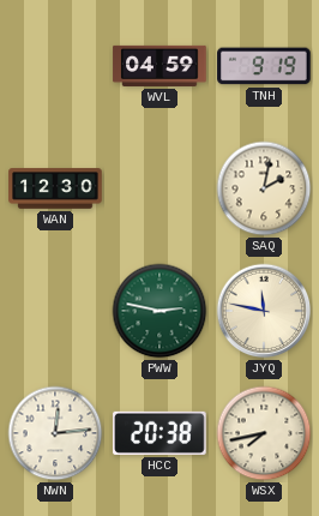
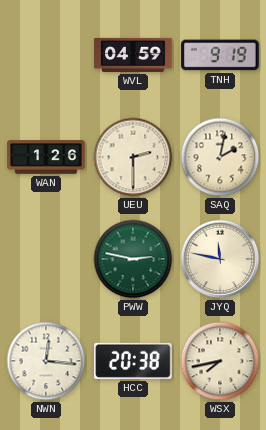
WAN: 12:30 -> 1:26 (46, 157)
UEU: none -> 2:30 (133, 157)
NWN: 12:14 -> 12:16 (46, 361)
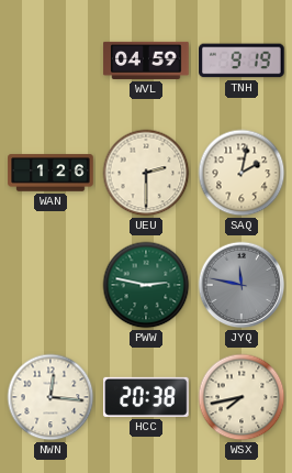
JYQ dial: cream -> grey (242, 285)
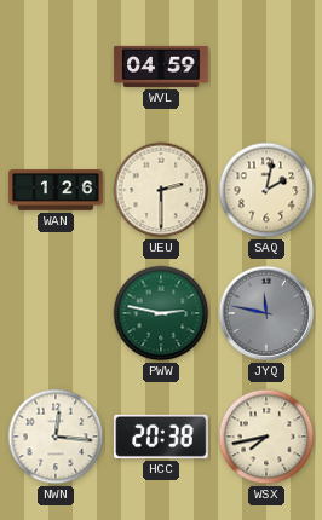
TNH: 9:19 -> none (242, 61)
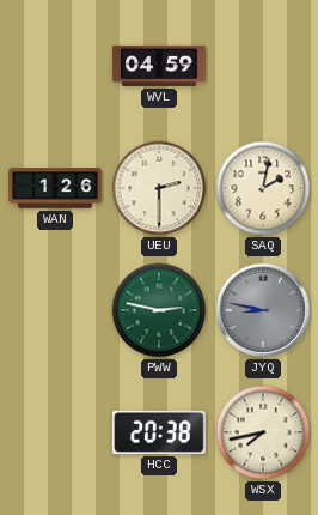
JYQ: 11:47 -> 8:47 (263, 310)
NWN: 12:16 -> none (56, 437)
